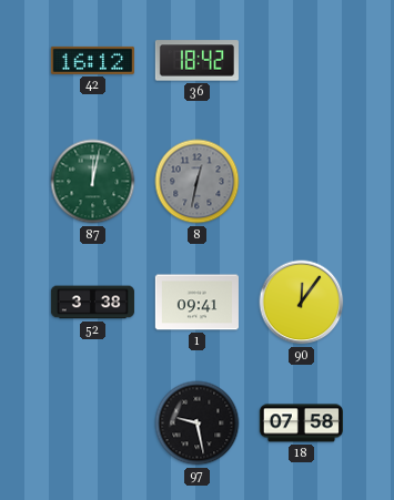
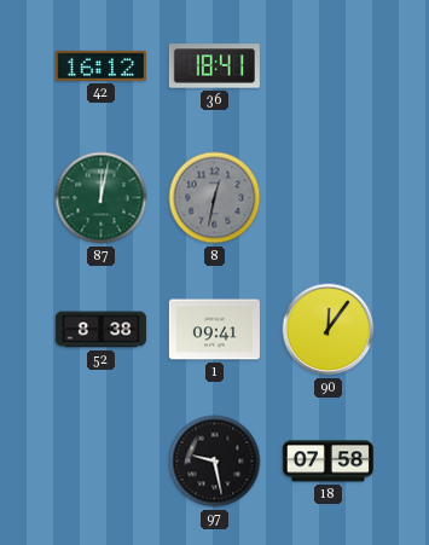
36: 18:42 -> 18:41 (214, 66)
52: 3:38 -> 8:38 (100, 330)
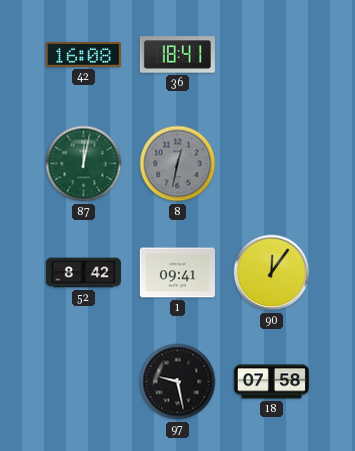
42: 16:12 -> 16:08 (83, 54)
52: 8:38 -> 8:42 (83, 273)
